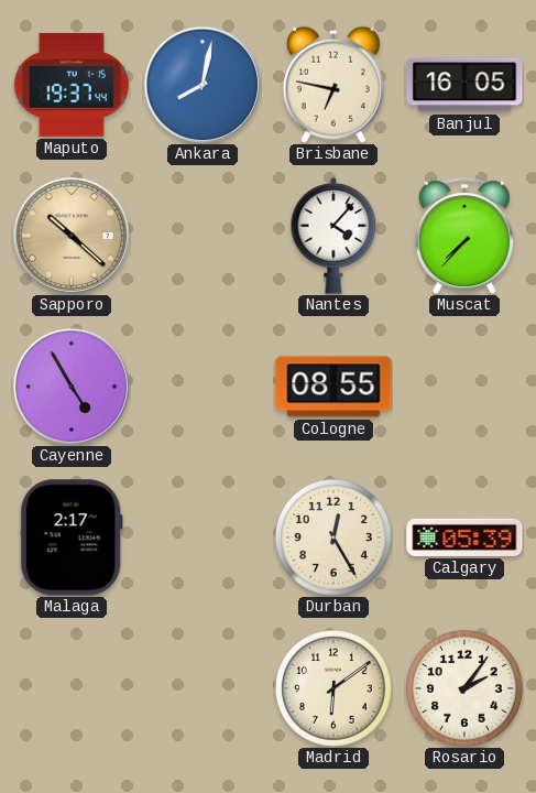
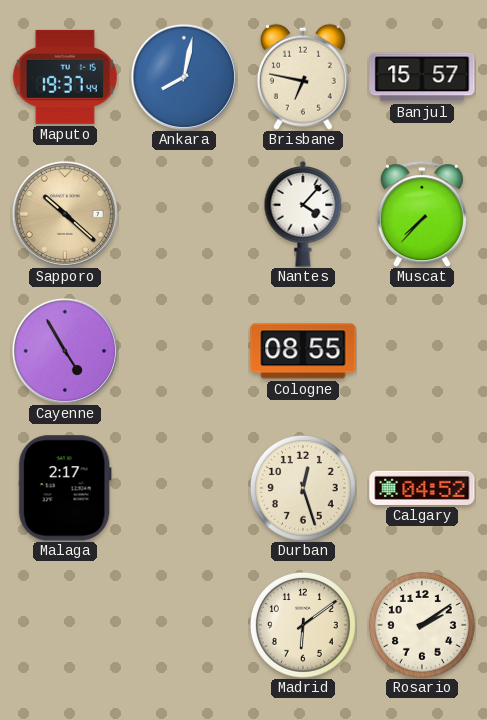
Banjul: 16:05 -> 15:57 (422, 77)
Durban: 12:25 -> 12:27 (303, 488)
Calgary: 05:39 -> 04:52 (422, 488)
Rosario: 2:06 -> 2:09 (422, 625)
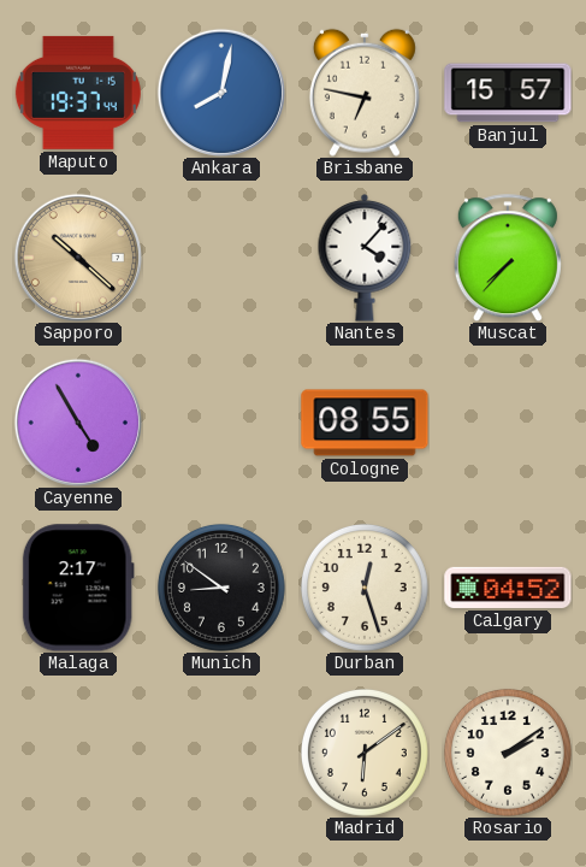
Munich: none -> 8:51 (221, 588)
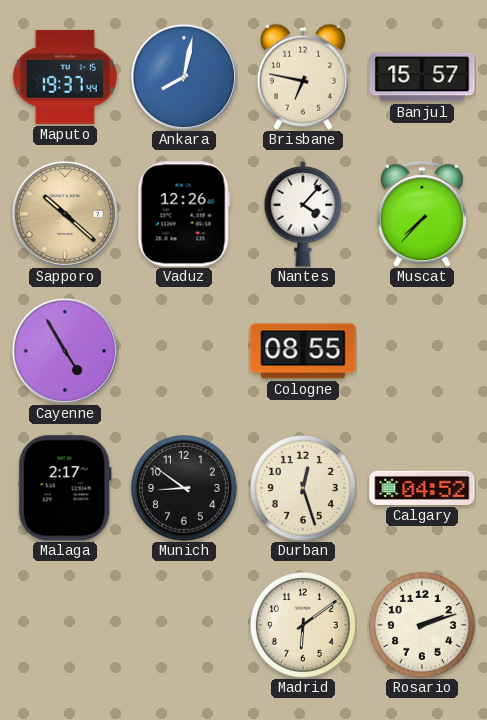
Vaduz: none -> 12:26 (184, 214)
Rosario: 2:09 -> 2:12 (422, 625)
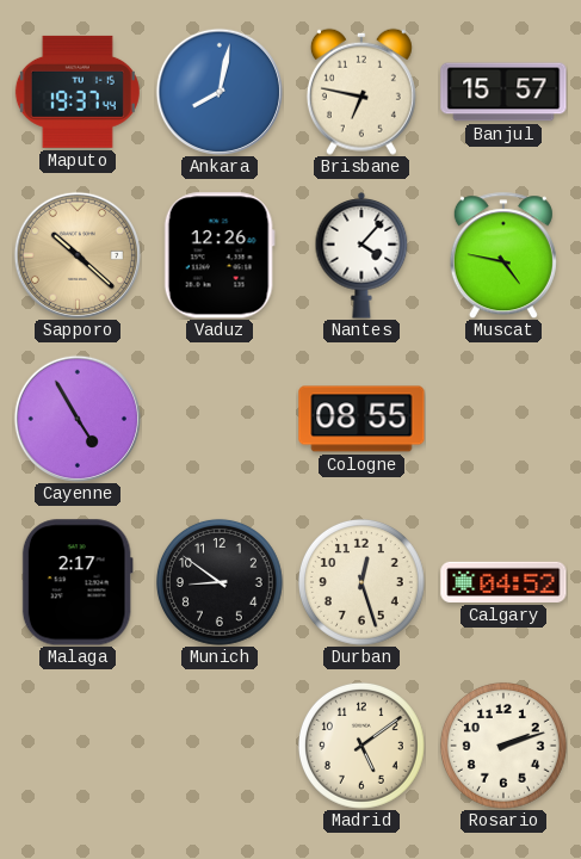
Muscat: 7:37 -> 4:47 (503, 255)
Madrid: 6:09 -> 5:09 (361, 746)
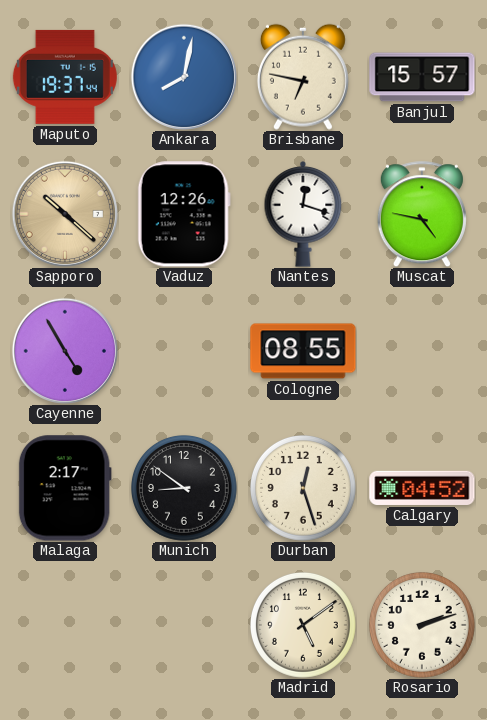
Nantes: 4:07 -> 12:18 (303, 215)
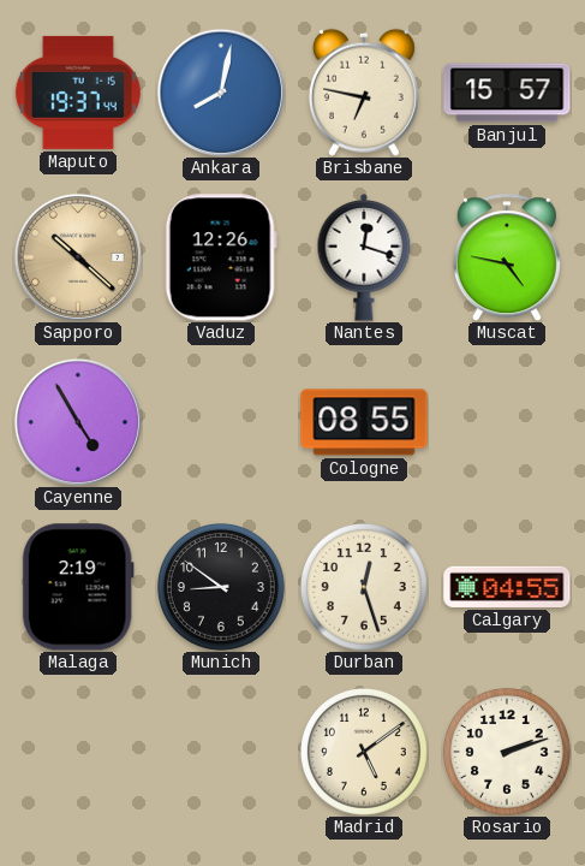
Malaga: 2:17 -> 2:19 (78, 587)
Calgary: 04:52 -> 04:55 (507, 587)
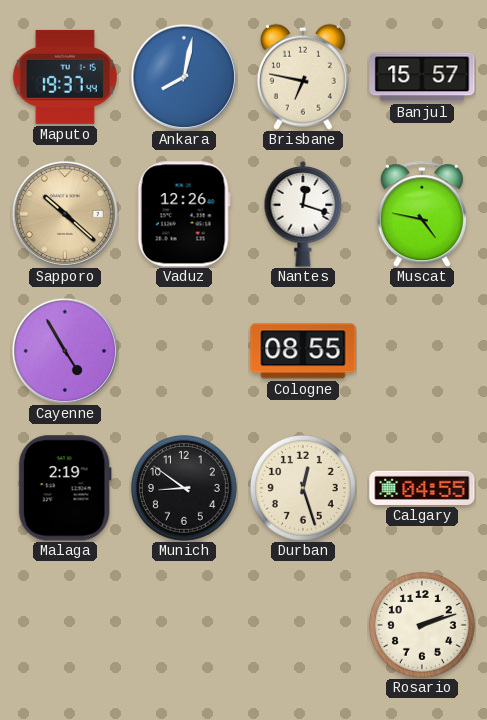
Madrid: 5:09 -> none (364, 752)
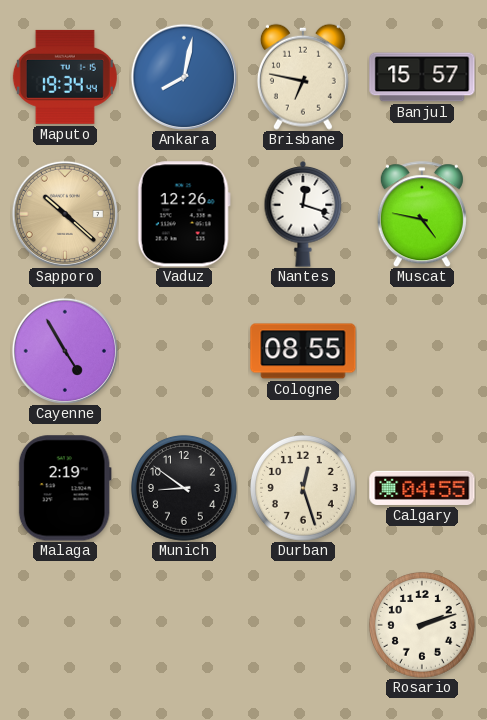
Maputo: 19:37 -> 19:34 (65, 77)
